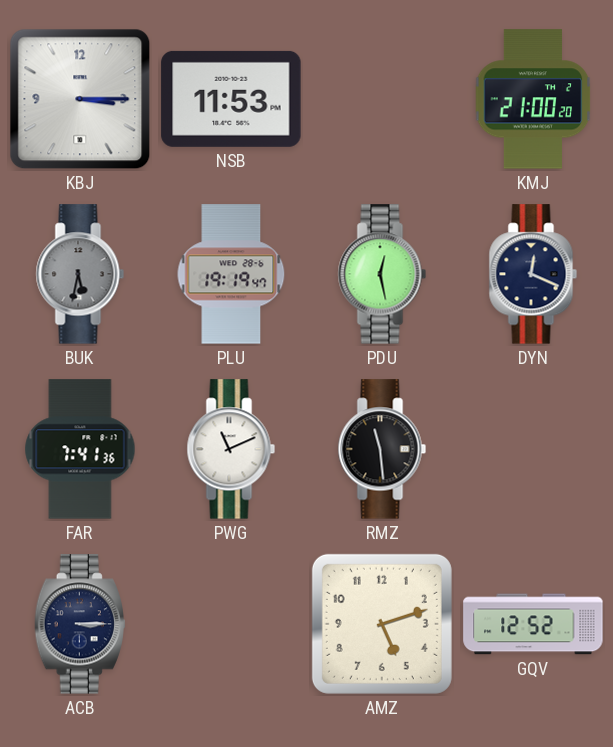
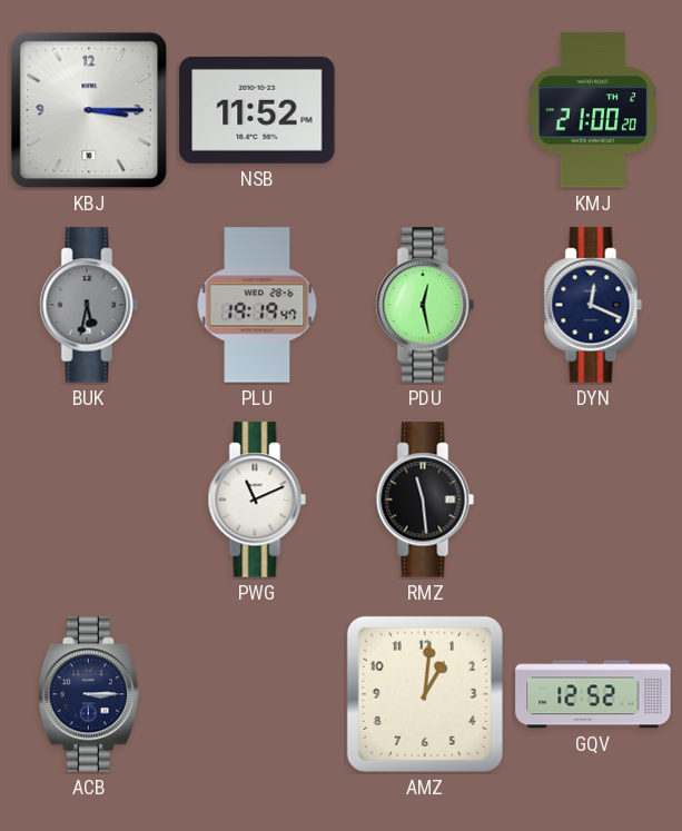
NSB: 11:53 -> 11:52 (257, 110)
FAR: 7:41 -> none (80, 449)
AMZ: 5:12 -> 1:01 (425, 694)
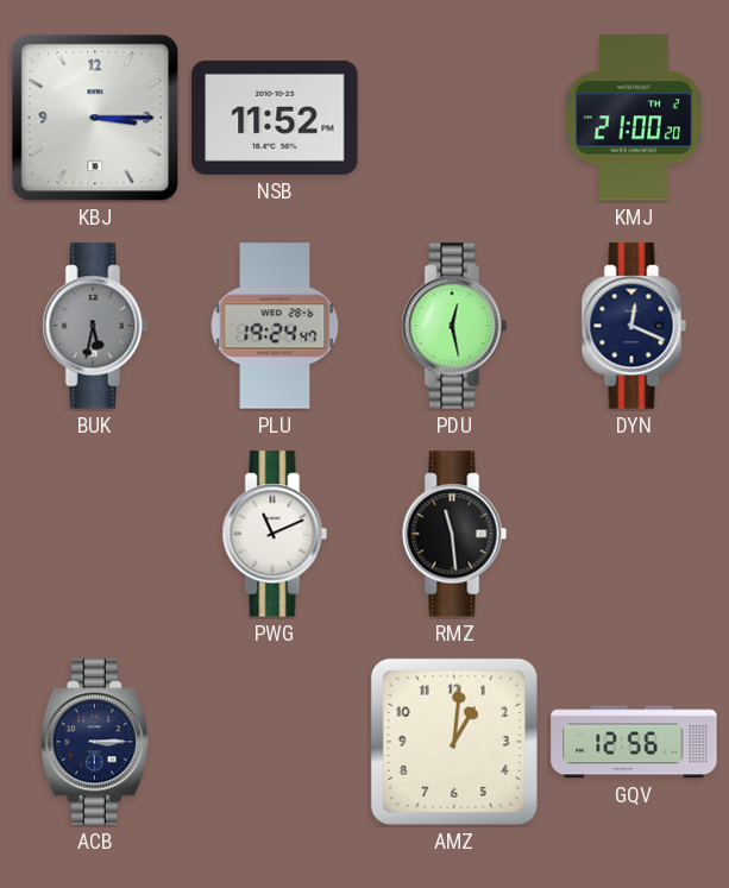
PLU: 19:19 -> 19:24 (275, 326)
GQV: 12:52 -> 12:56 (634, 742)
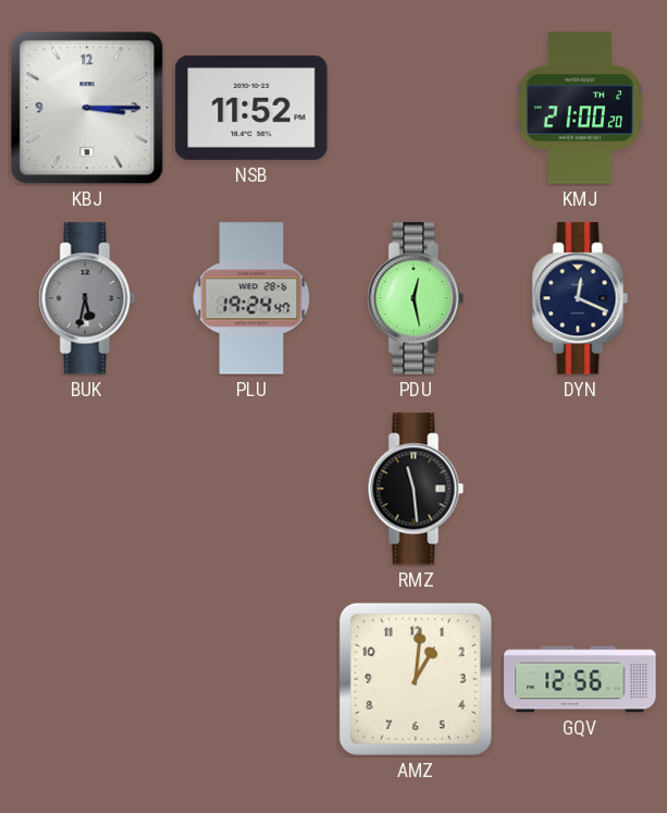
PWG: 11:11 -> none (275, 534)
ACB: 3:15 -> none (95, 742)
